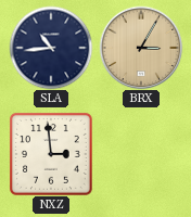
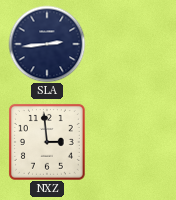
SLA: 10:44 -> 2:44 (47, 44)
BRX: 3:05 -> none (141, 48)
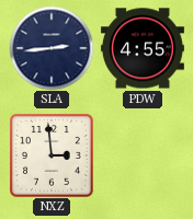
PDW: none -> 4:55 (143, 48)
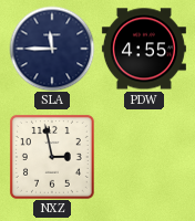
SLA: 2:44 -> 11:45 (52, 49)
NXZ: 2:59 -> 2:58 (52, 157)
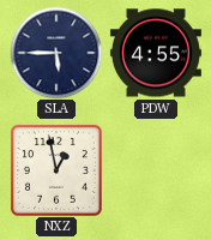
SLA: 11:45 -> 5:45 (56, 53)
NXZ: 2:58 -> 12:58 (56, 170)
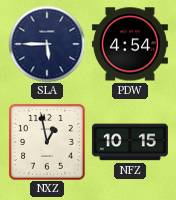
PDW: 4:55 -> 4:54 (130, 44)
NFZ: none -> 10:15 (130, 142)
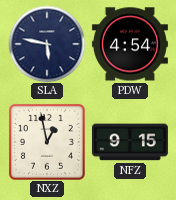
SLA: 5:45 -> 5:47 (47, 44)
NFZ: 10:15 -> 9:15 (130, 142)
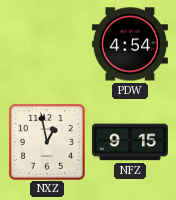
SLA: 5:47 -> none (47, 44)
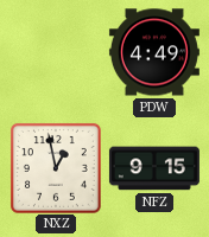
PDW: 4:54 -> 4:49 (154, 52)
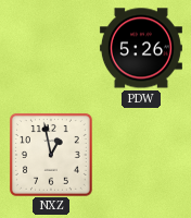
PDW: 4:49 -> 5:26 (141, 48)
NFZ: 9:15 -> none (154, 168)
